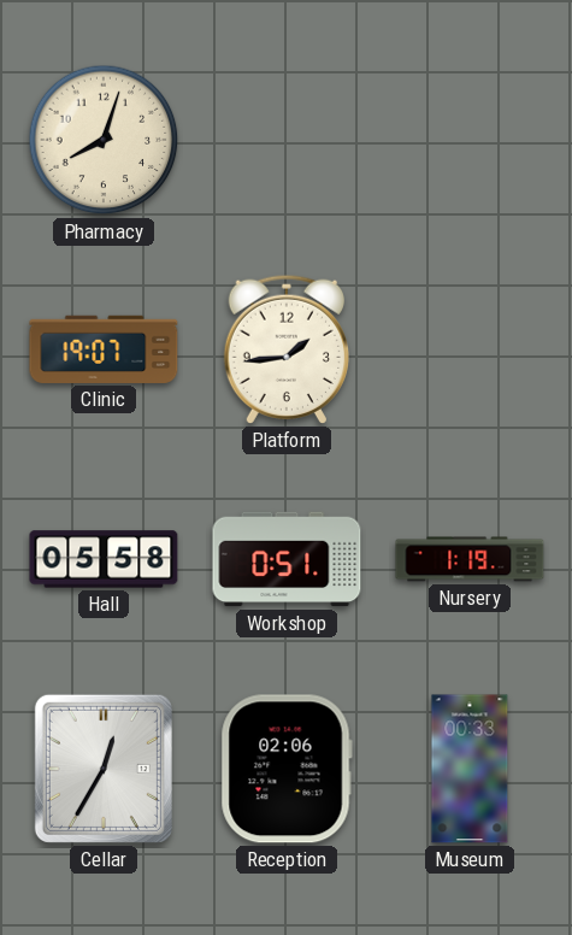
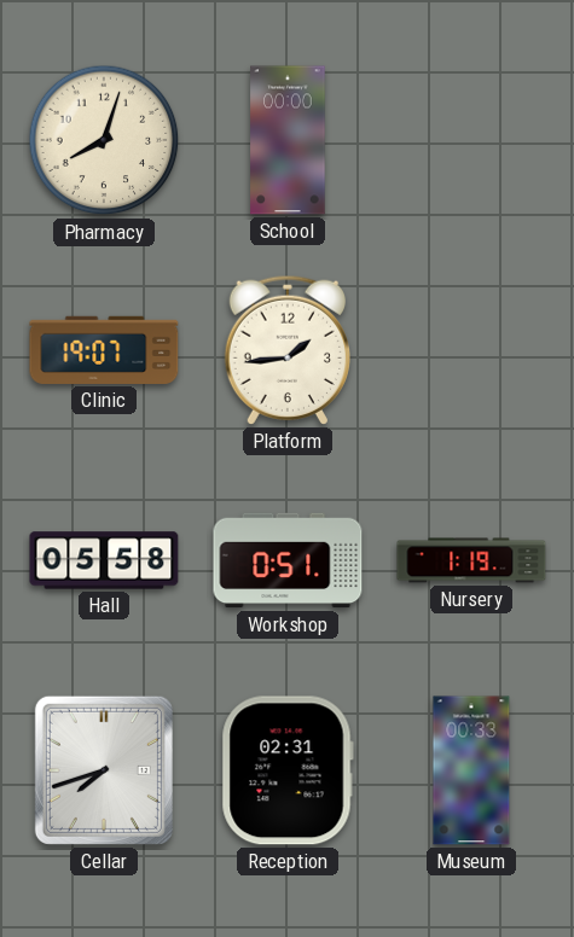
School: none -> 00:00 (288, 140)
Cellar: 12:35 -> 7:42 (104, 770)
Reception: 02:06 -> 02:31 (288, 770)
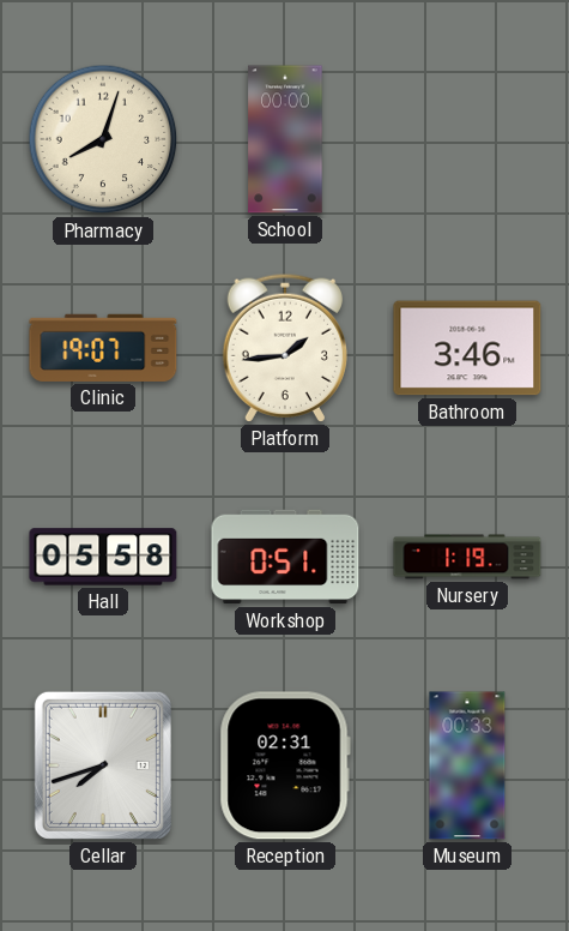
Bathroom: none -> 3:46 (467, 348)
